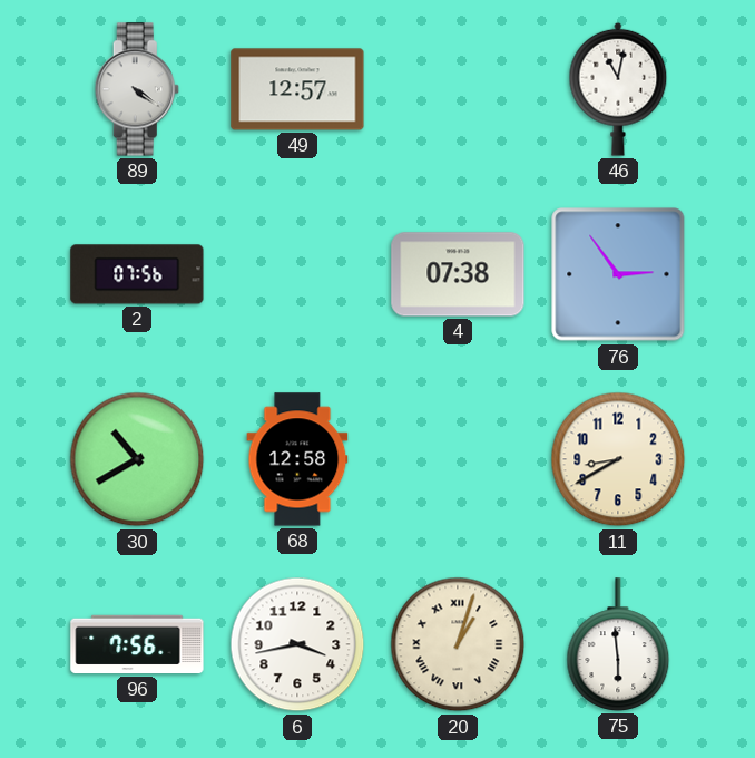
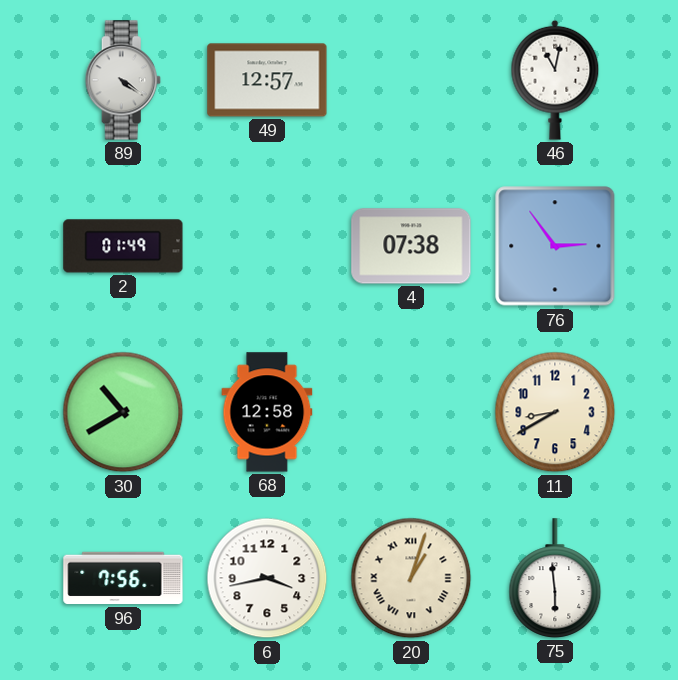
2: 07:56 -> 01:49 (123, 246)
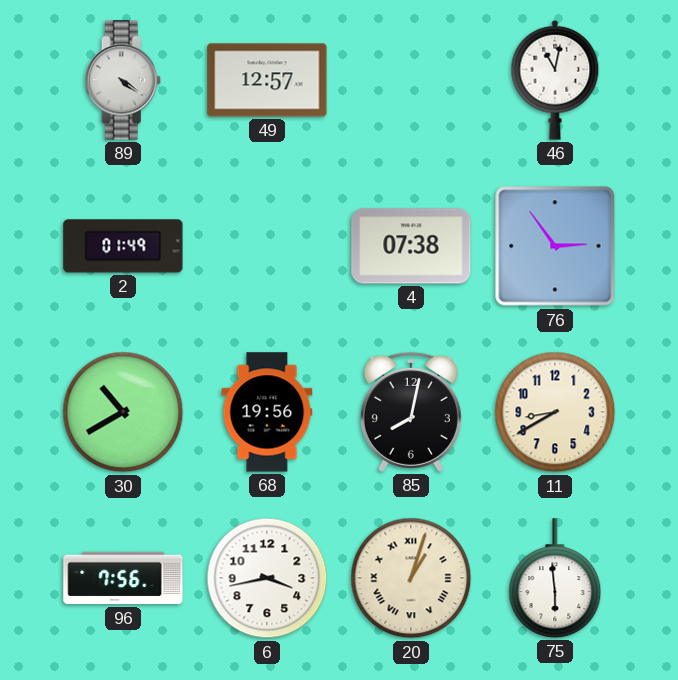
68: 12:58 -> 19:56 (267, 412)
85: none -> 8:02 (411, 412)
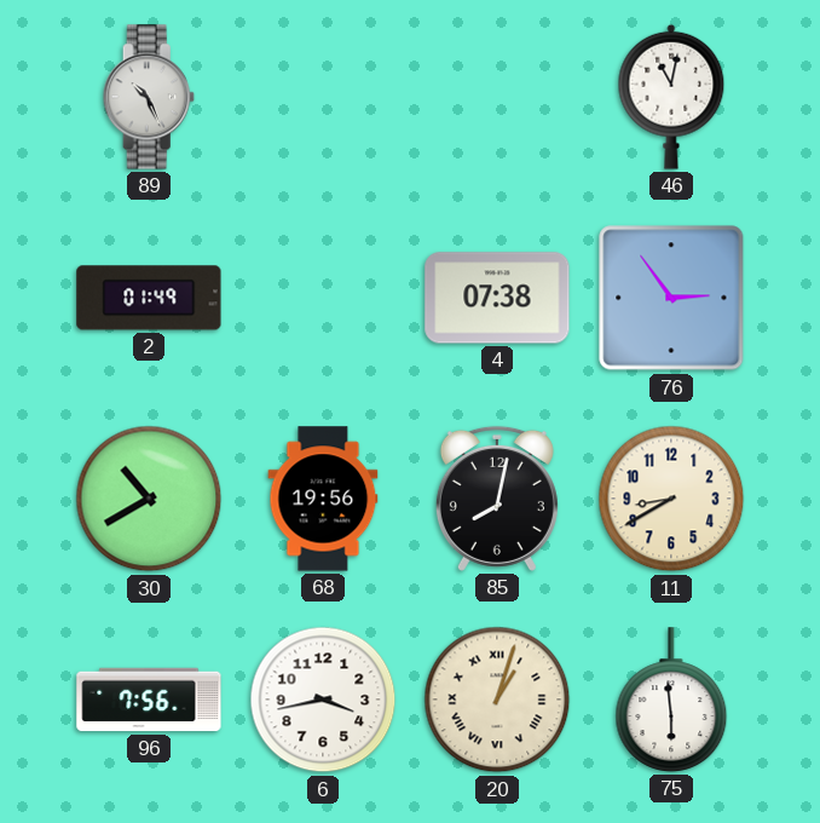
89: 4:21 -> 10:26 (149, 97)
49: 12:57 -> none (267, 80)
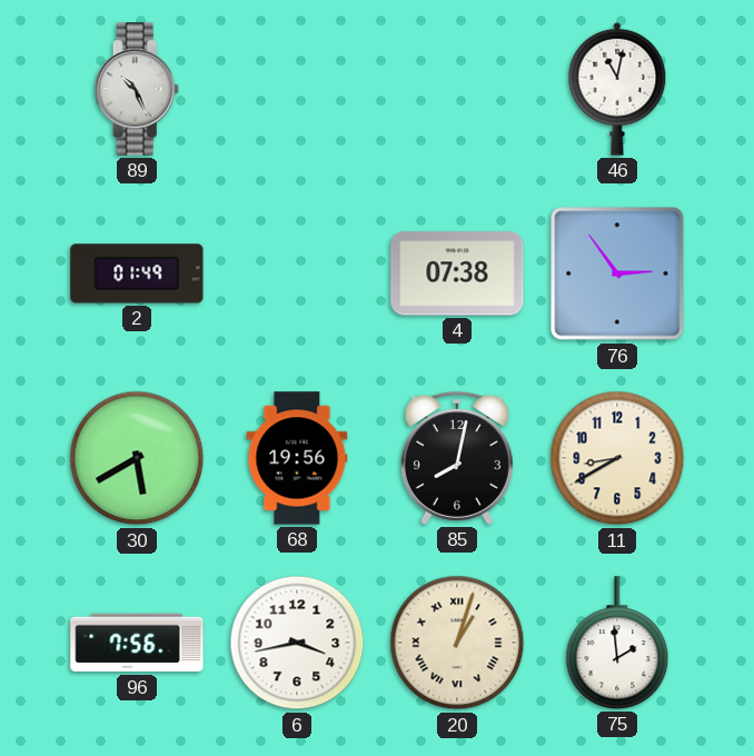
30: 10:40 -> 5:40 (137, 458)
75: 5:59 -> 1:59 (617, 643)
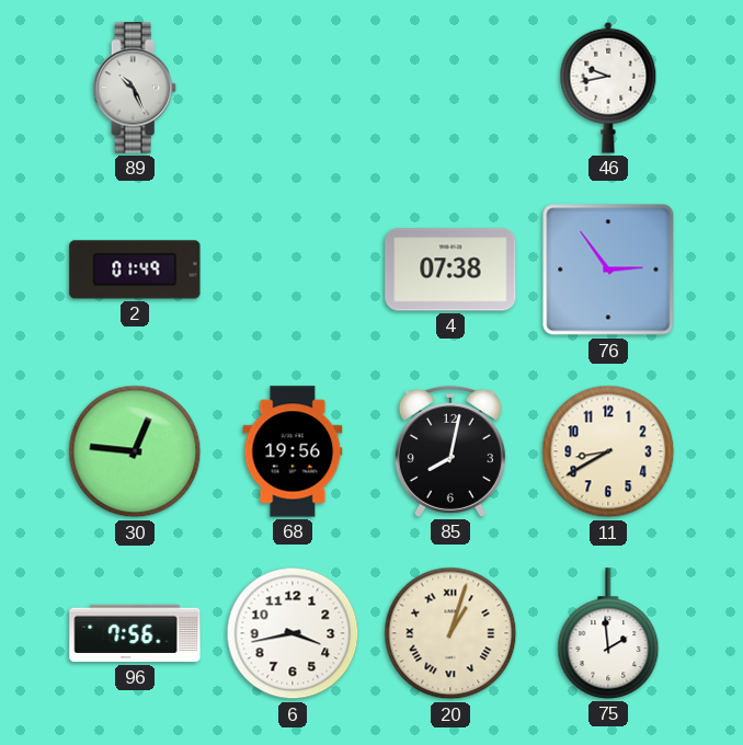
46: 11:02 -> 9:43 (608, 88)
30: 5:40 -> 12:46 (135, 451)
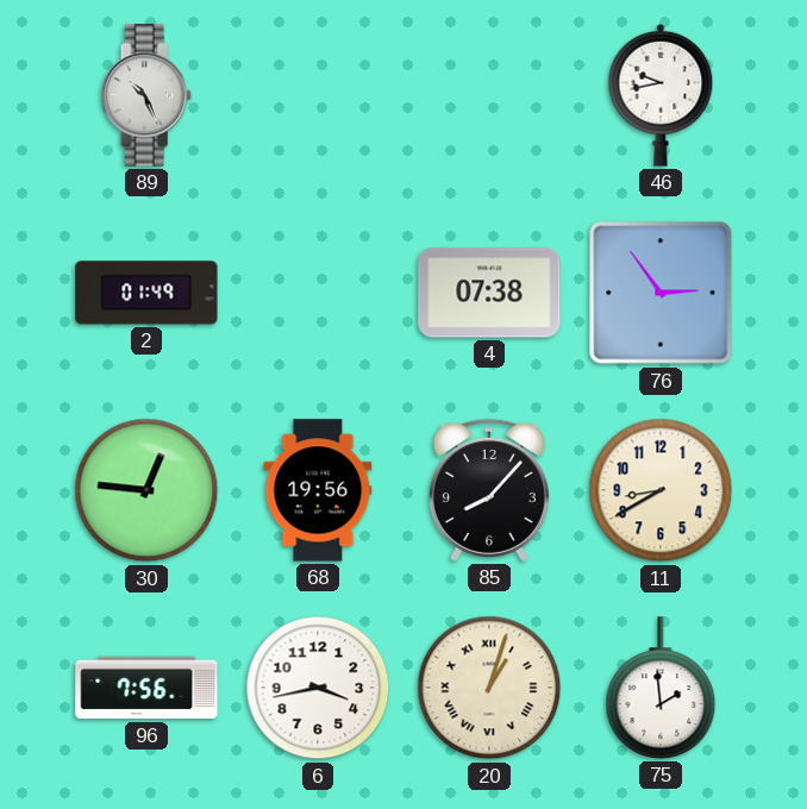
85: 8:02 -> 8:07 (489, 490)
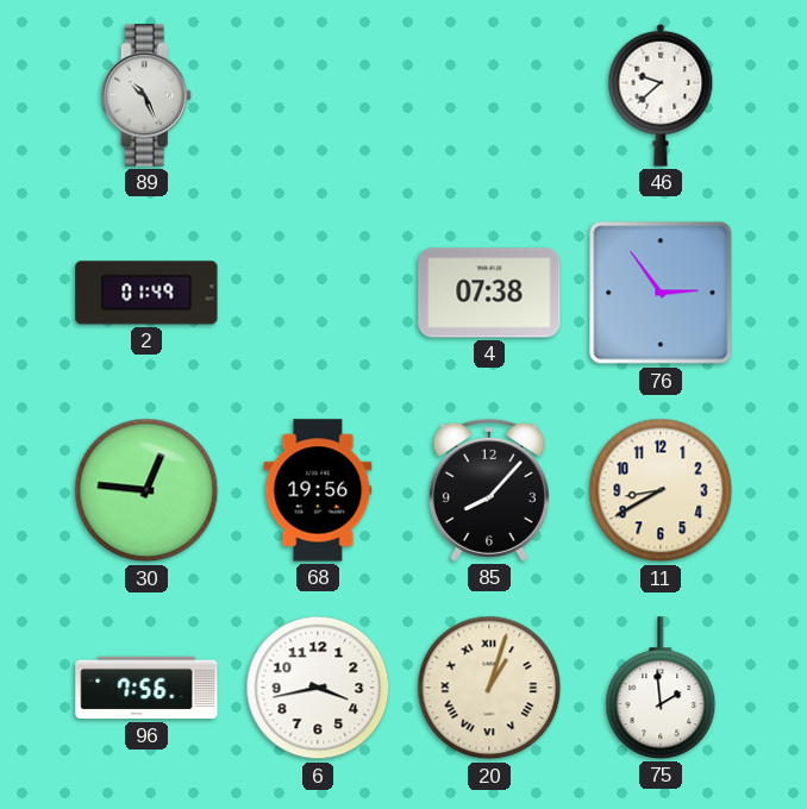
46: 9:43 -> 9:38 (661, 95)
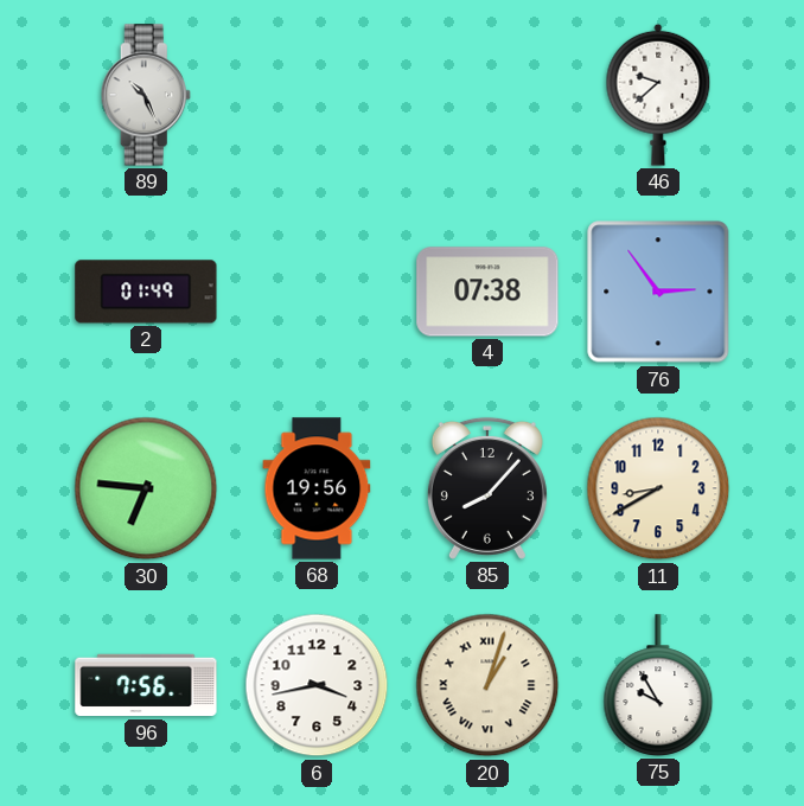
30: 12:46 -> 6:46 (146, 488)
75: 1:59 -> 9:55 (658, 685)
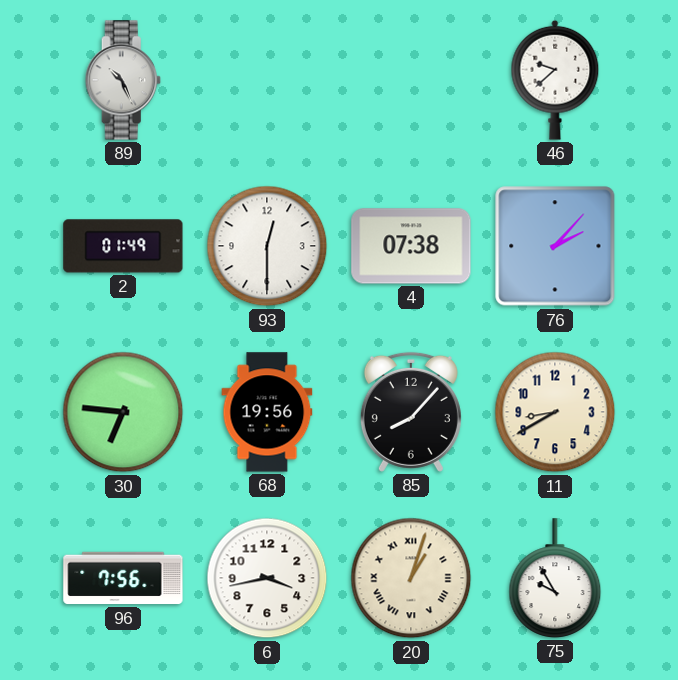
93: none -> 12:30 (267, 246)
76: 2:54 -> 2:07 (555, 246)
